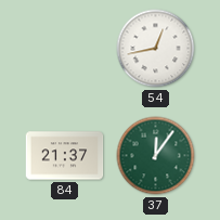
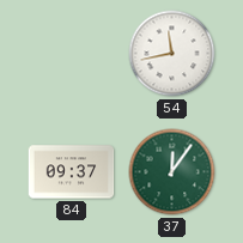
54: 12:43 -> 11:43 (172, 54)
84: 21:37 -> 09:37 (72, 172)
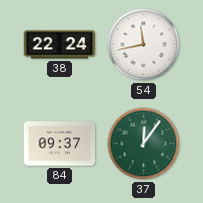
38: none -> 22:24 (60, 45)
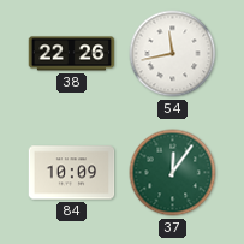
38: 22:24 -> 22:26 (72, 54)
84: 09:37 -> 10:09 (72, 173)
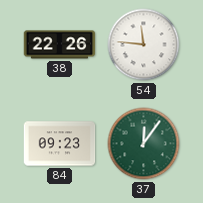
54: 11:43 -> 11:46 (144, 45)
84: 10:09 -> 09:23 (60, 144)
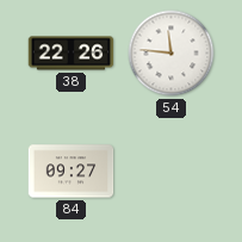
84: 09:23 -> 09:27 (72, 172)
37: 12:06 -> none (144, 144)
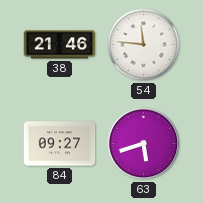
38: 22:26 -> 21:46 (60, 45)
63: none -> 5:42 (144, 144)
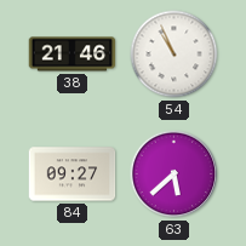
54: 11:46 -> 10:56 (175, 55)
63: 5:42 -> 5:38 (175, 175)
